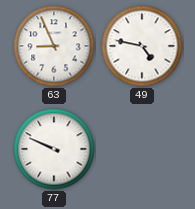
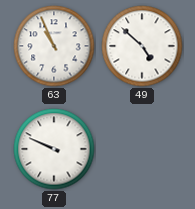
63: 8:56 -> 10:56 (54, 46)
49: 4:47 -> 4:52 (142, 46)
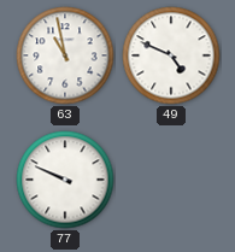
63: 10:56 -> 10:58 (65, 55)
49: 4:52 -> 4:49 (171, 55)
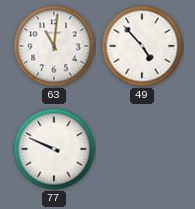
63: 10:58 -> 11:01 (54, 46)
49: 4:49 -> 4:53 (142, 46)
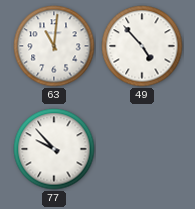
77: 9:49 -> 9:53 (54, 149)
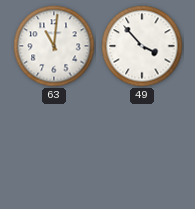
49: 4:53 -> 3:53 (142, 46)
77: 9:53 -> none (54, 149)
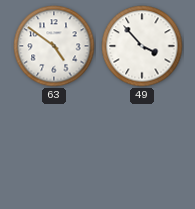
63: 11:01 -> 4:51 (54, 46)
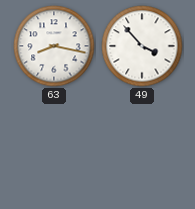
63: 4:51 -> 8:17 (54, 46)
